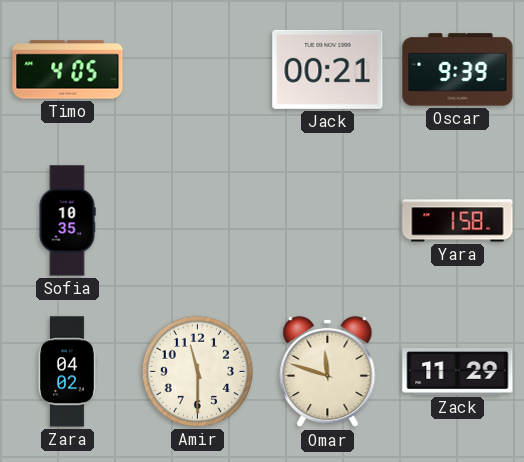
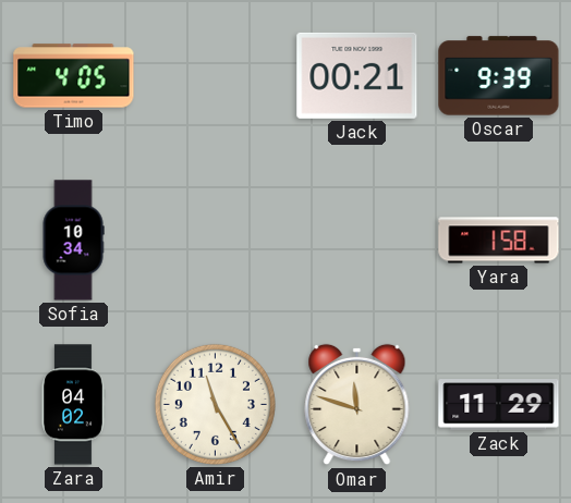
Sofia: 10:35 -> 10:34 (73, 241)
Amir: 11:30 -> 11:25 (215, 404)
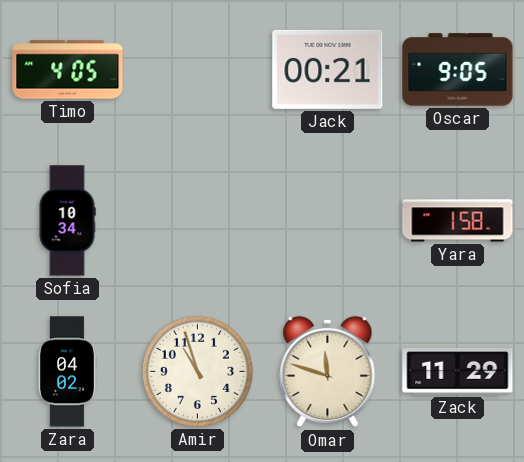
Oscar: 9:39 -> 9:05 (458, 70)
Amir: 11:25 -> 10:57 (197, 371)
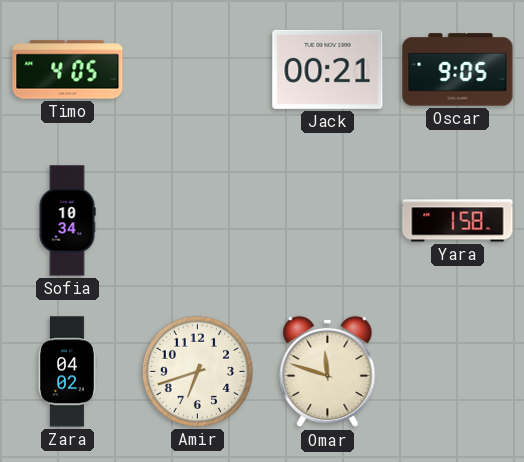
Amir: 10:57 -> 6:42 (197, 371)
Zack: 11:29 -> none (458, 372)
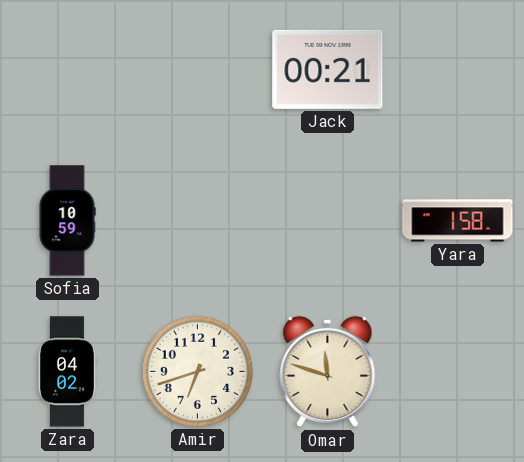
Timo: 4:05 -> none (68, 70)
Oscar: 9:05 -> none (458, 70)
Sofia: 10:34 -> 10:59 (67, 221)
